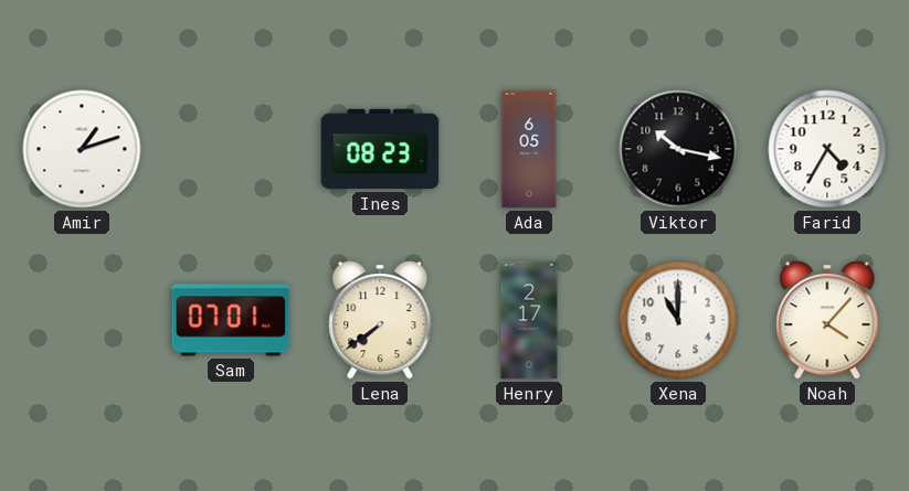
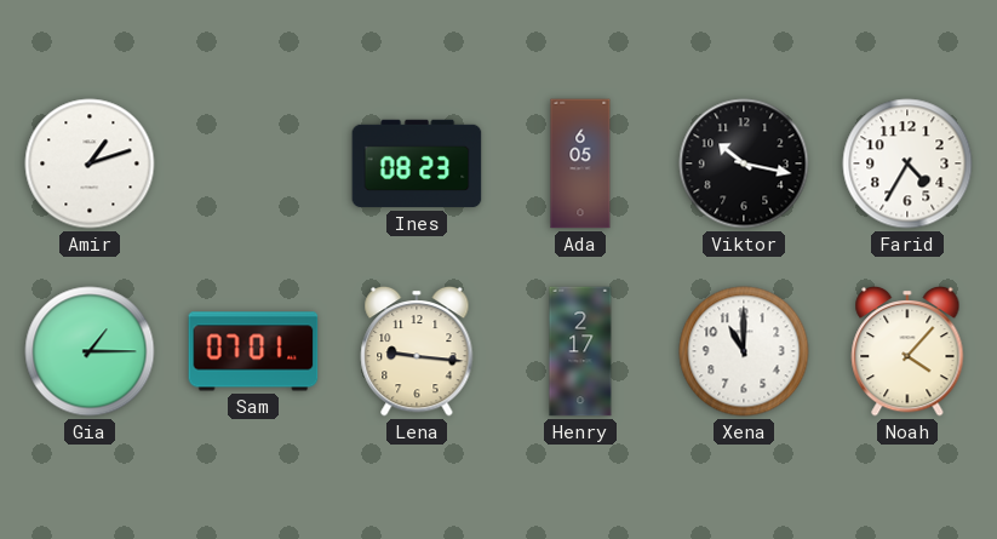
Gia: none -> 1:15 (90, 351)
Lena: 7:39 -> 9:16 (417, 351)
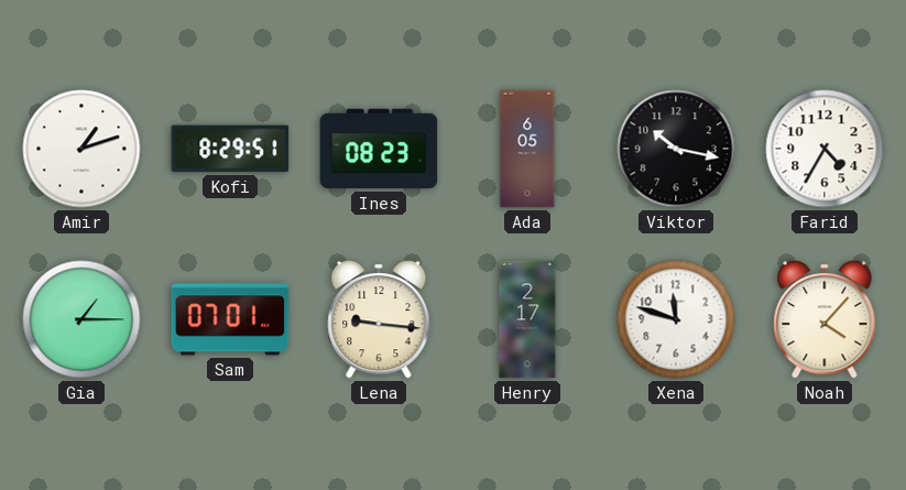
Kofi: none -> 8:29 (230, 149)
Xena: 11:00 -> 11:48 (676, 319)
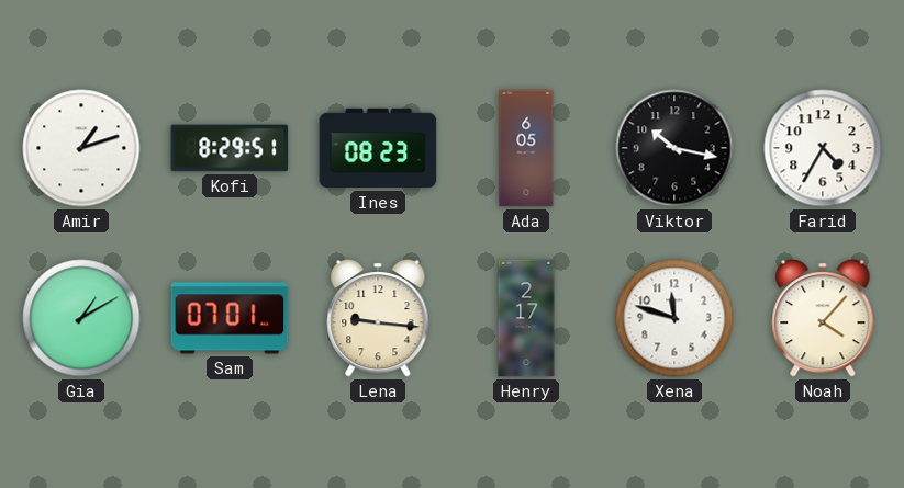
Gia: 1:15 -> 1:10 (81, 318)
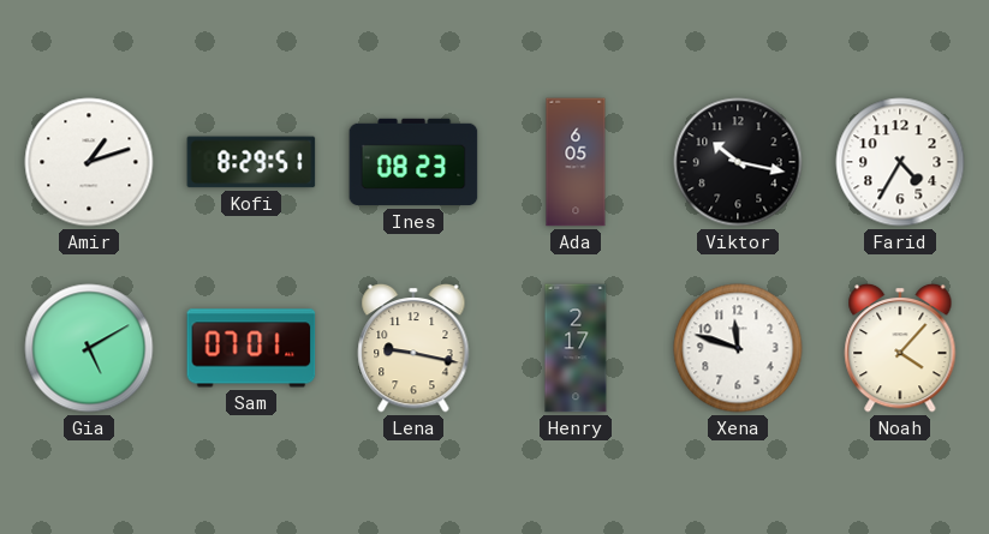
Gia: 1:10 -> 5:10 (89, 348)
Lena: 9:16 -> 9:17 (413, 348)
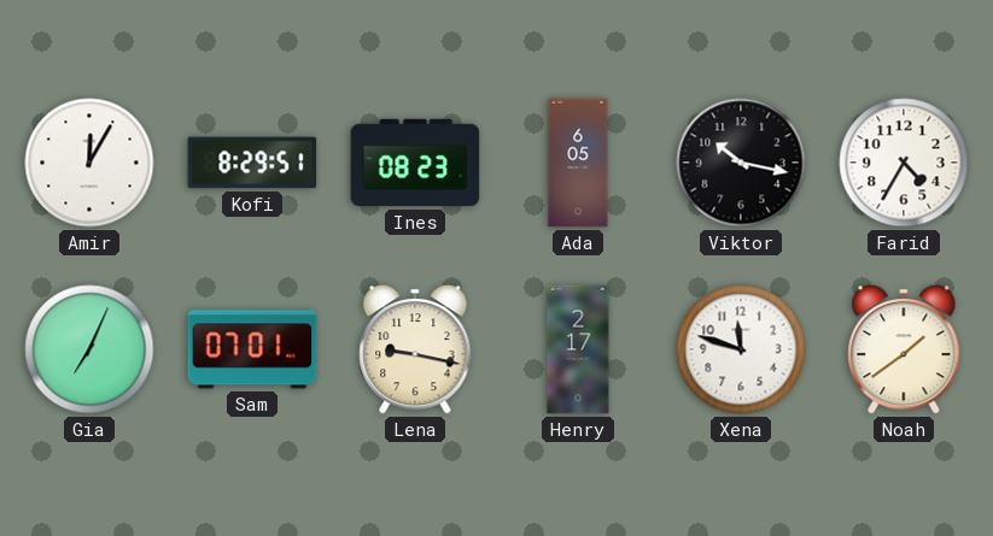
Amir: 1:12 -> 12:05 (89, 163)
Gia: 5:10 -> 7:04 (89, 349)
Noah: 4:07 -> 1:39 (904, 349)
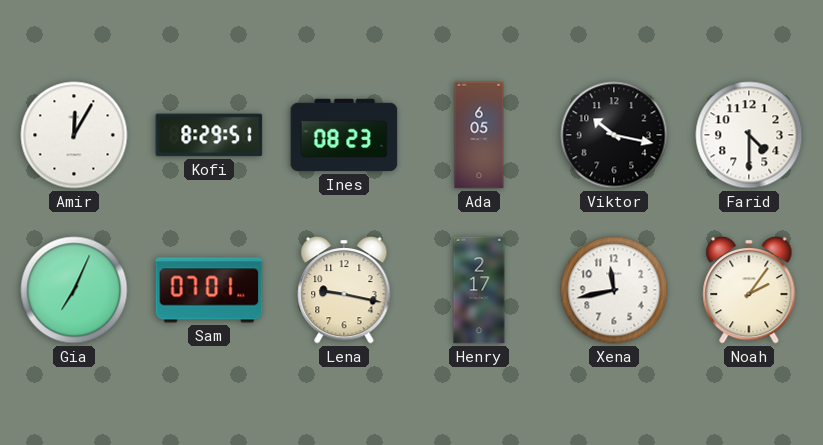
Farid: 4:35 -> 4:30 (749, 135)
Xena: 11:48 -> 11:43 (614, 290)
Noah: 1:39 -> 2:06 (749, 290)
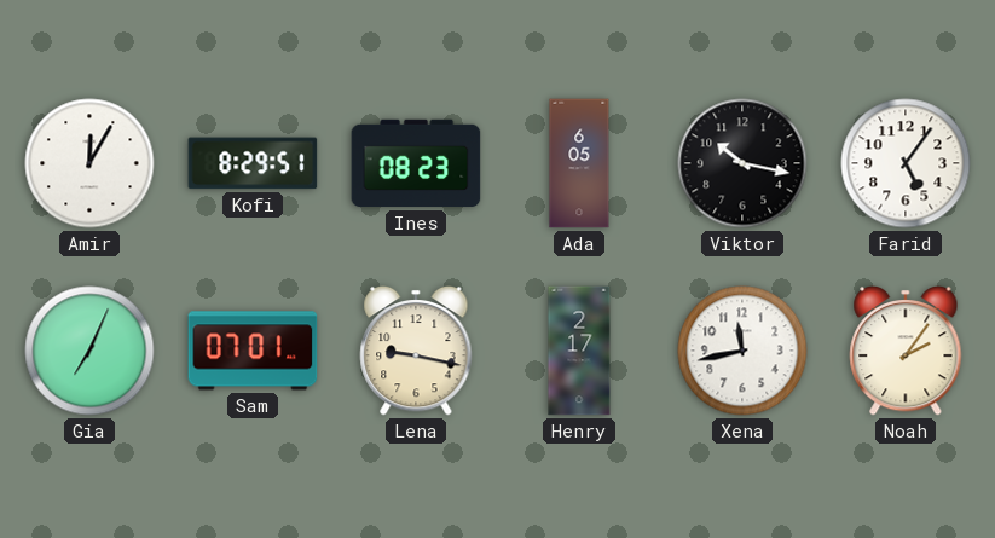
Farid: 4:30 -> 5:06 (906, 163)
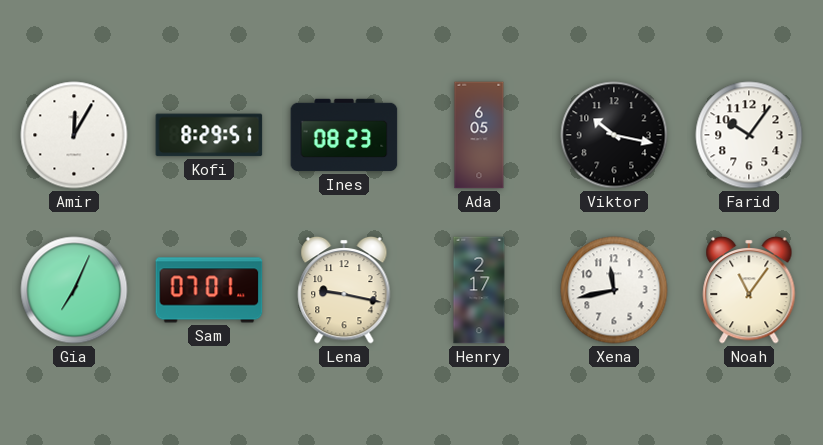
Farid: 5:06 -> 10:06 (749, 135)
Noah: 2:06 -> 11:06 (749, 290)
